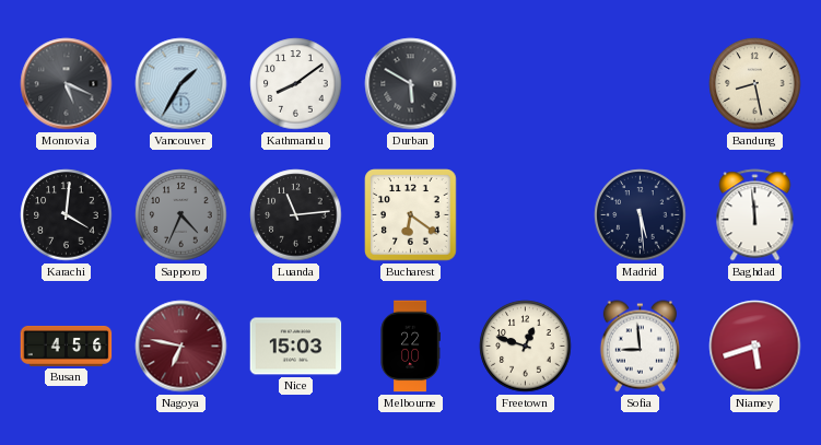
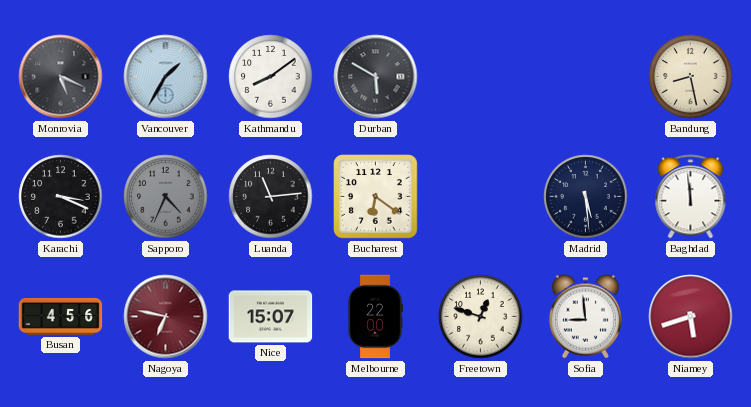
Karachi: 4:01 -> 3:19 (61, 197)
Nice: 15:03 -> 15:07 (271, 317)
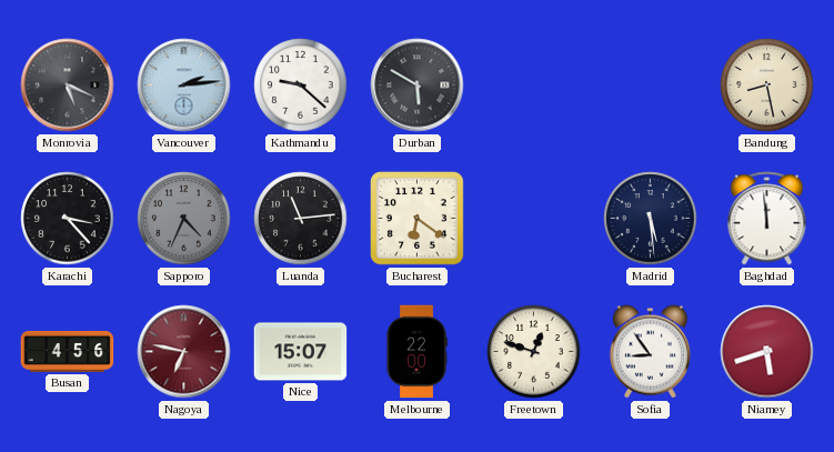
Vancouver: 1:35 -> 2:14 (184, 86)
Kathmandu: 8:09 -> 9:22 (301, 86)
Karachi: 3:19 -> 3:23 (68, 219)
Sofia: 8:59 -> 8:54 (650, 352)
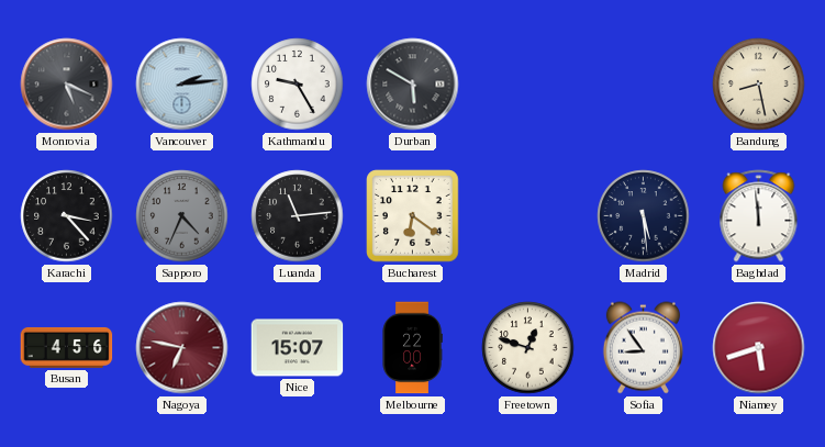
Kathmandu: 9:22 -> 9:25 (298, 85)
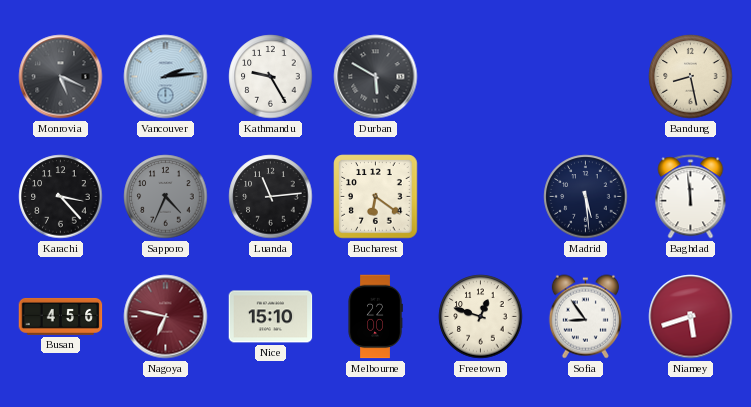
Nice: 15:07 -> 15:10 (271, 317)
